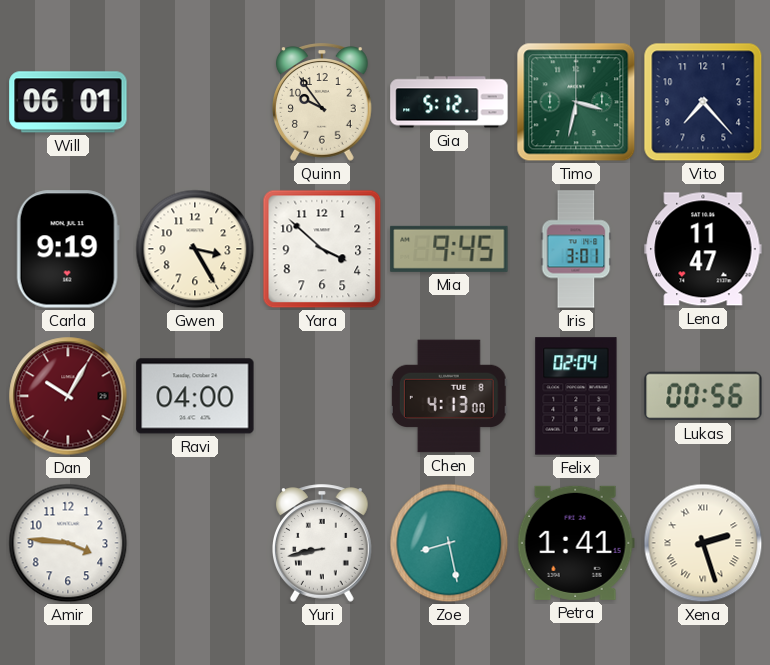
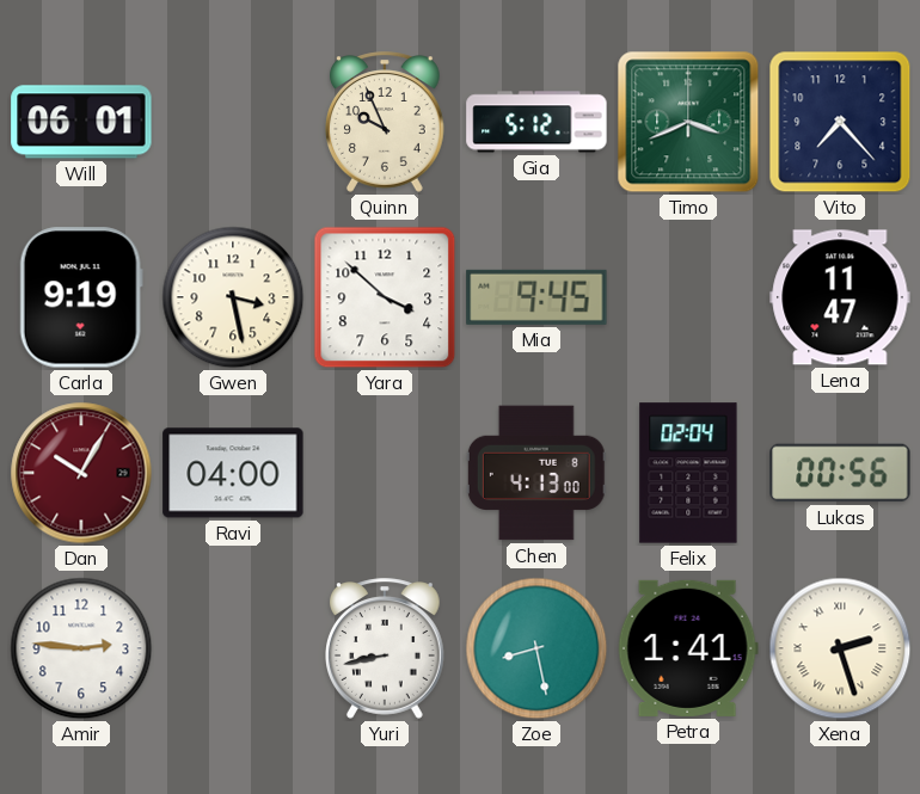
Quinn: 9:54 -> 9:56 (386, 122)
Timo: 3:32 -> 3:41 (688, 122)
Gwen: 3:25 -> 3:28 (233, 297)
Iris: 3:01 -> none (576, 249)
Amir: 3:46 -> 2:46 (81, 648)
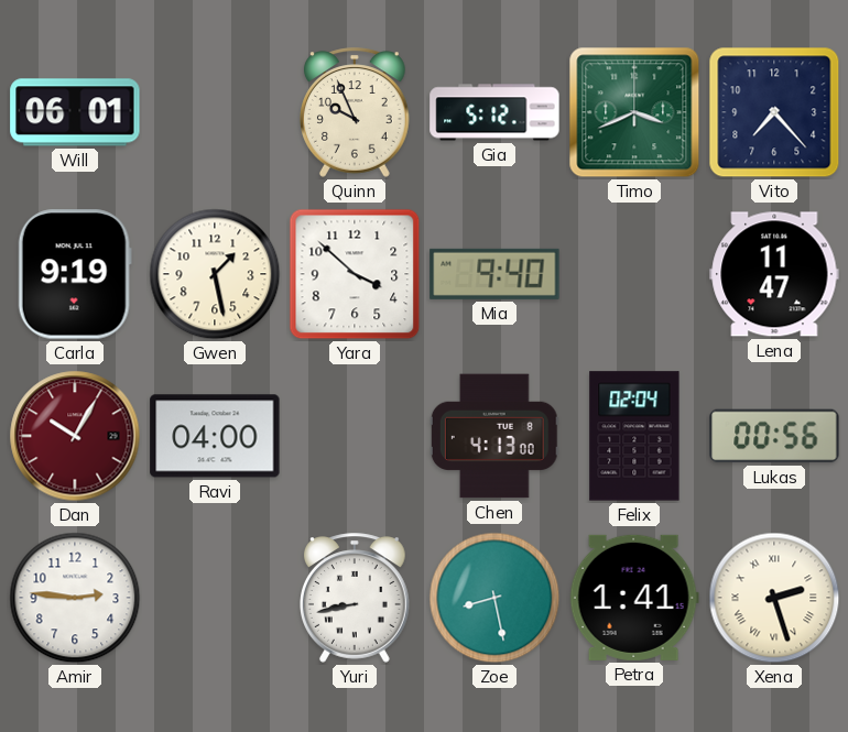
Gwen: 3:28 -> 1:28 (215, 274)
Mia: 9:45 -> 9:40 (494, 274)
